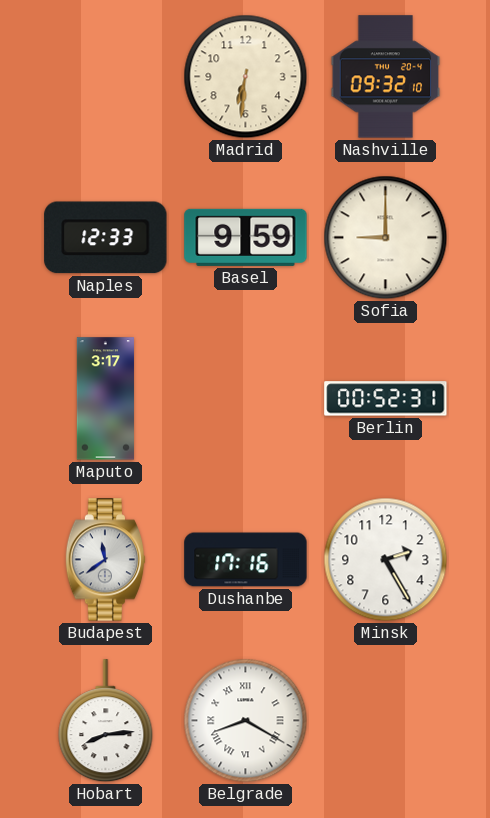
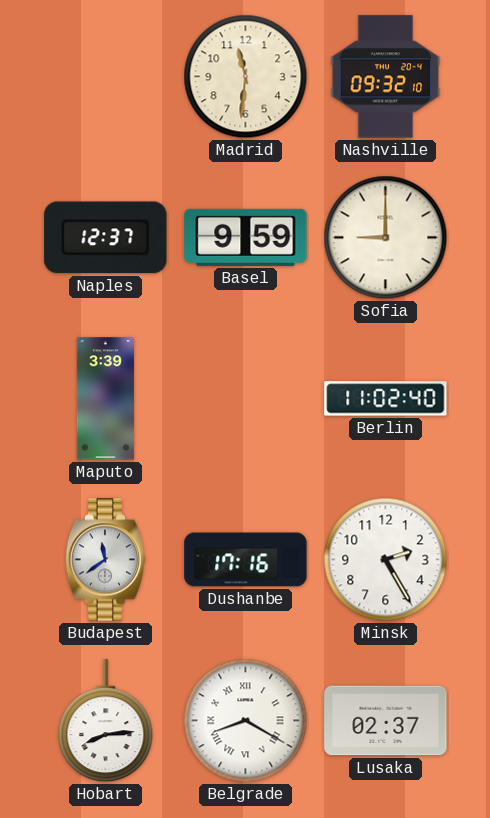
Madrid: 6:31 -> 11:31 (246, 77)
Naples: 12:33 -> 12:37 (106, 238)
Maputo: 3:17 -> 3:39 (105, 399)
Berlin: 00:52 -> 11:02 (386, 399)
Lusaka: none -> 02:37 (386, 721)
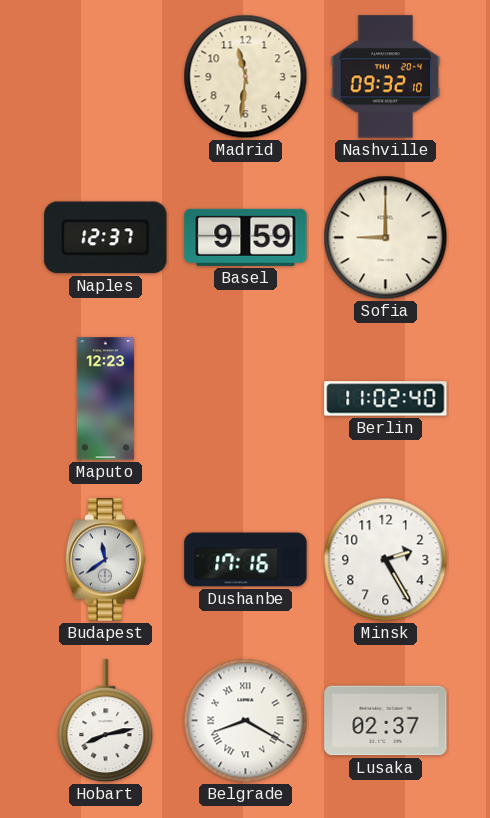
Maputo: 3:39 -> 12:23 (105, 399)
Hobart: 8:14 -> 8:13 (106, 721)
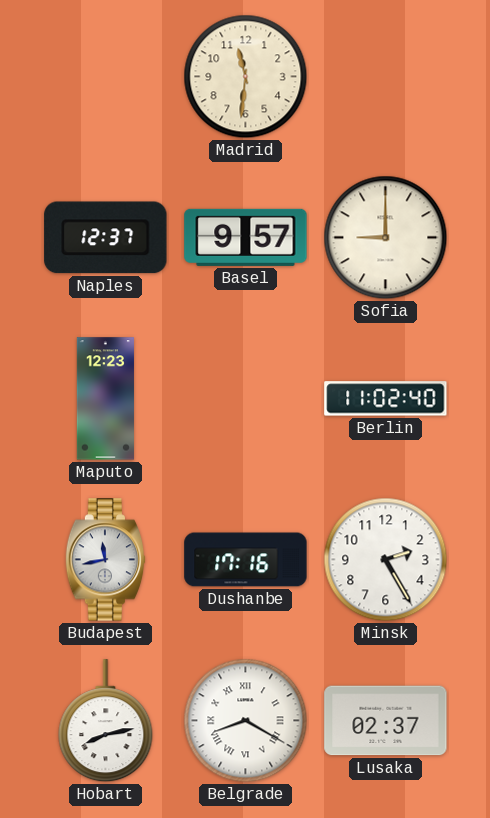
Nashville: 09:32 -> none (386, 77)
Basel: 9:59 -> 9:57 (246, 237)
Budapest: 11:39 -> 11:43 (106, 560)
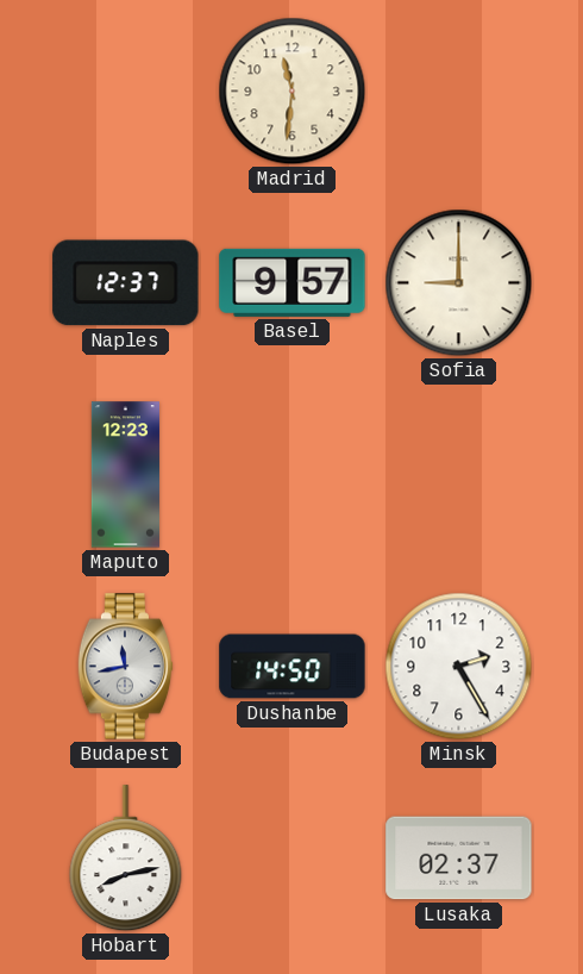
Berlin: 11:02 -> none (386, 399)
Dushanbe: 17:16 -> 14:50 (293, 667)
Belgrade: 8:20 -> none (246, 721)
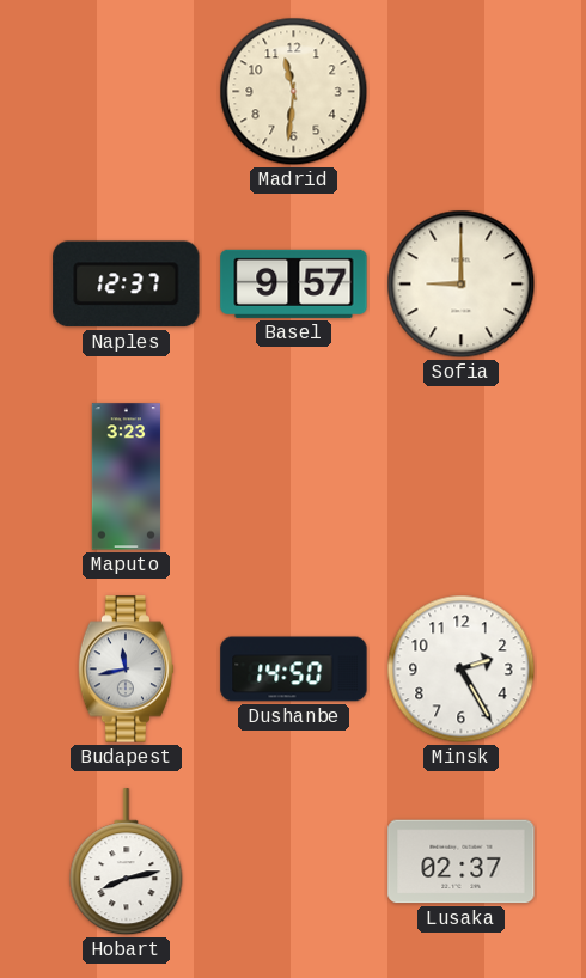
Maputo: 12:23 -> 3:23 (126, 477)
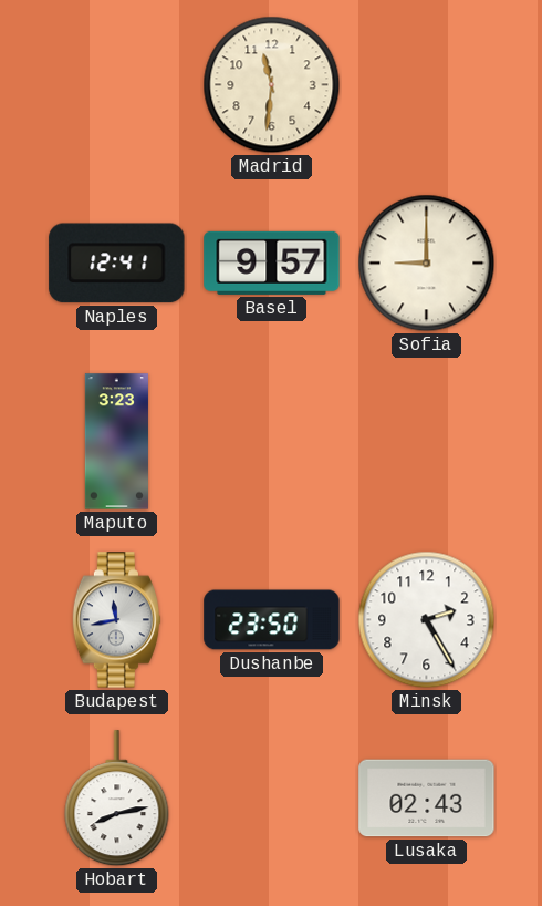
Naples: 12:37 -> 12:41 (117, 264)
Dushanbe: 14:50 -> 23:50 (272, 620)
Lusaka: 02:37 -> 02:43 (427, 799)
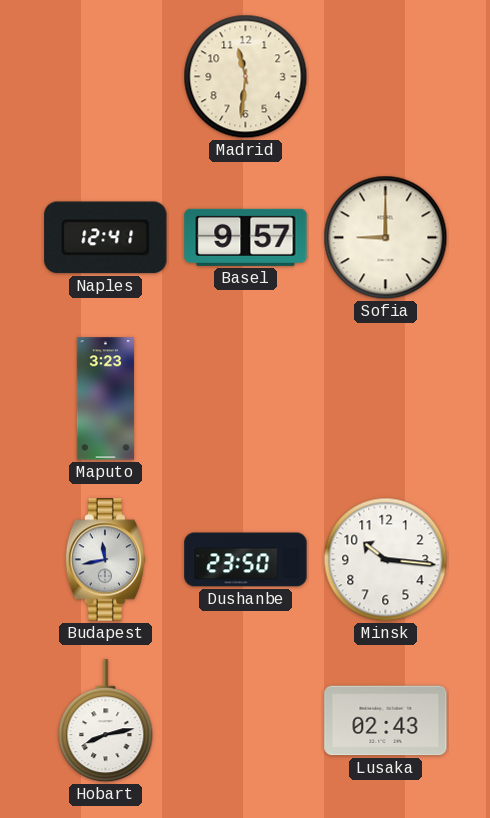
Minsk: 2:25 -> 10:16 (386, 560)
